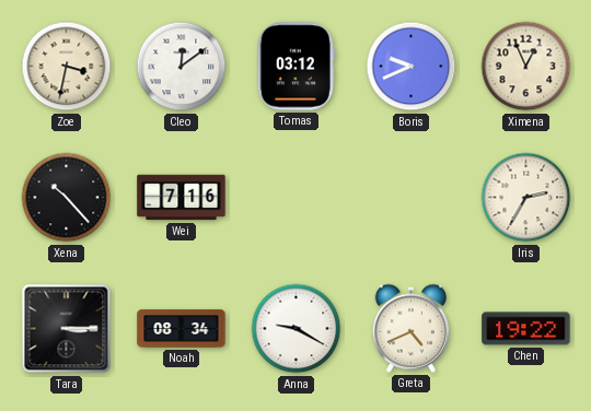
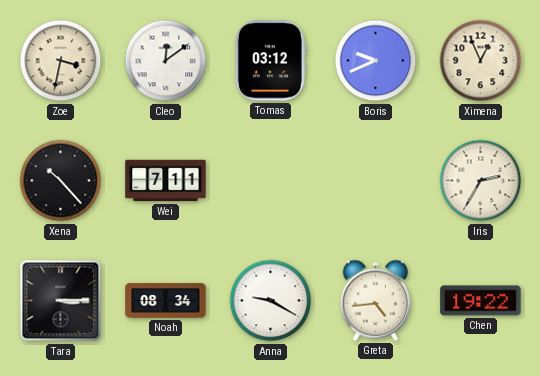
Wei: 7:16 -> 7:11 (166, 181)
Greta: 4:41 -> 4:44 (376, 300)
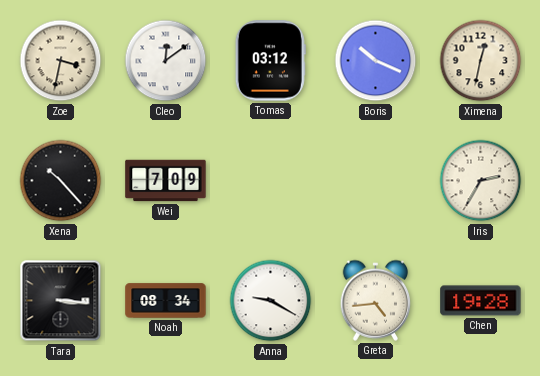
Boris: 9:41 -> 10:19 (376, 61)
Ximena: 12:56 -> 12:32 (481, 61)
Wei: 7:11 -> 7:09 (166, 181)
Tara: 3:15 -> 3:16 (61, 301)
Chen: 19:22 -> 19:28 (481, 301)
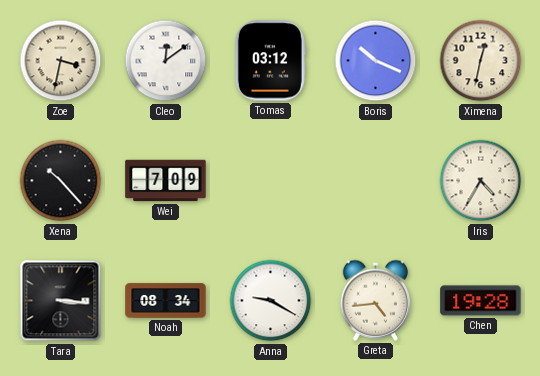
Iris: 2:35 -> 4:35 (481, 181)
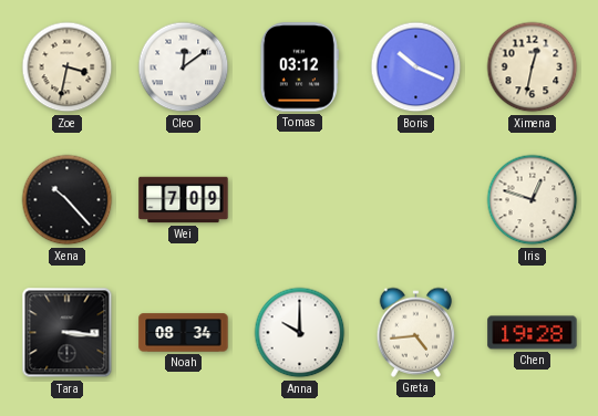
Iris: 4:35 -> 12:48 (533, 200)
Anna: 9:20 -> 10:00 (300, 333)
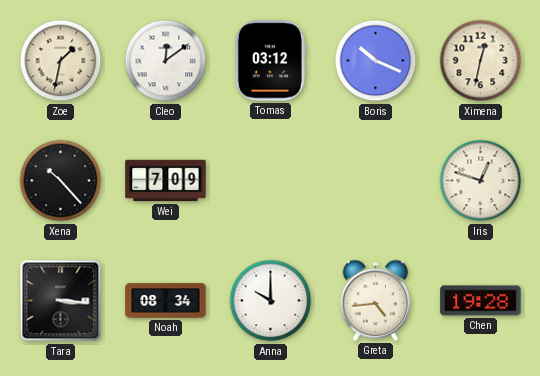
Zoe: 3:32 -> 1:32 (61, 61)
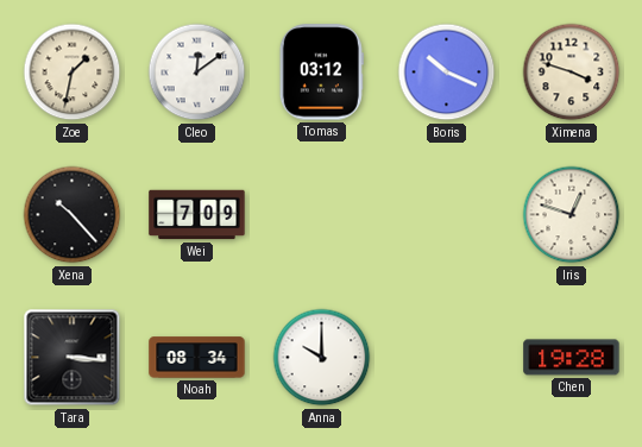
Ximena: 12:32 -> 3:48 (572, 73)
Greta: 4:44 -> none (376, 300)
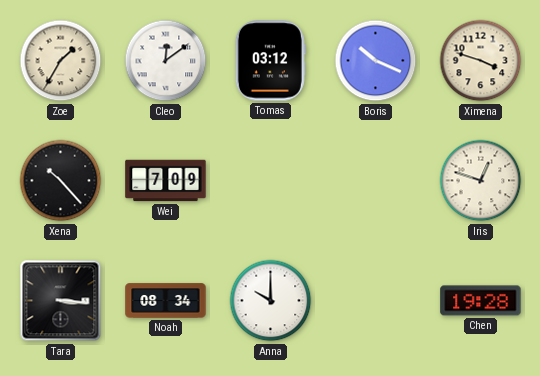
Zoe: 1:32 -> 1:35 (61, 61)
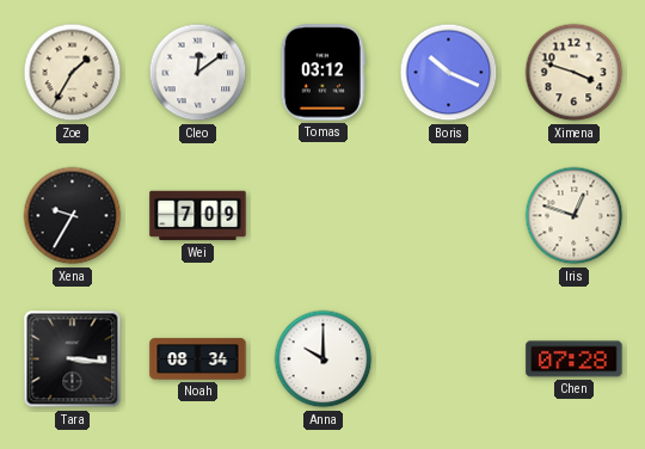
Xena: 10:23 -> 9:35 (73, 216)
Chen: 19:28 -> 07:28 (575, 359)
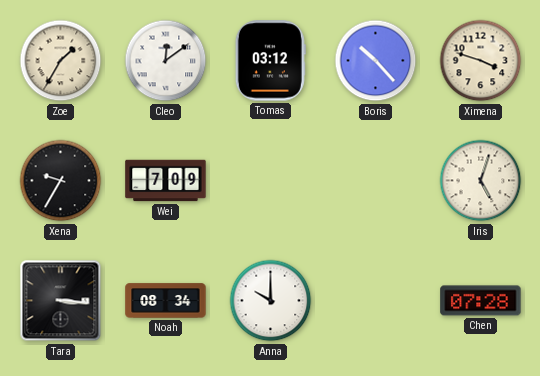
Boris: 10:19 -> 10:23 (376, 61)
Iris: 12:48 -> 5:03 (481, 181)
